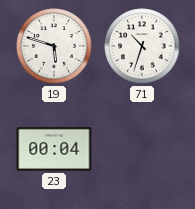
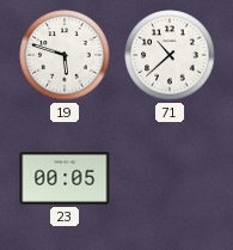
71: 10:33 -> 10:38 (170, 55)
23: 00:04 -> 00:05 (65, 178)
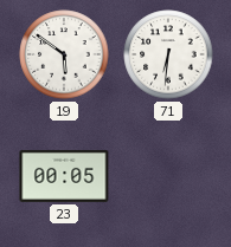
19: 5:48 -> 5:51 (64, 54)
71: 10:38 -> 6:31 (168, 54)
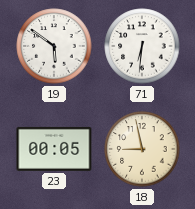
18: none -> 8:58 (142, 149)
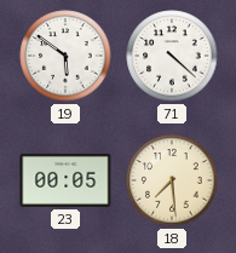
71: 6:31 -> 4:22 (172, 56)
18: 8:58 -> 7:29 (172, 180)
